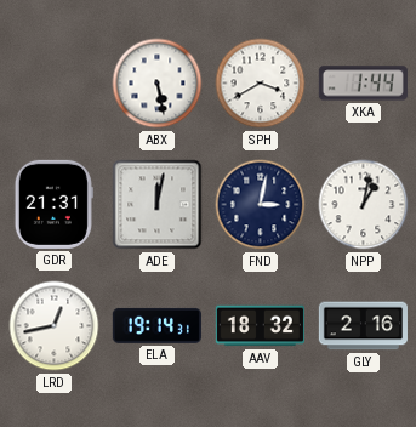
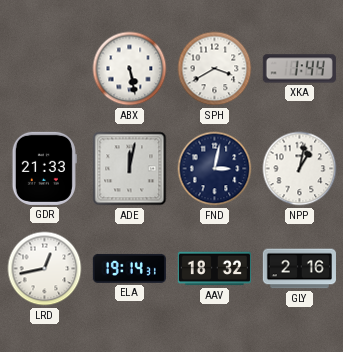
GDR: 21:31 -> 21:33 (44, 168)
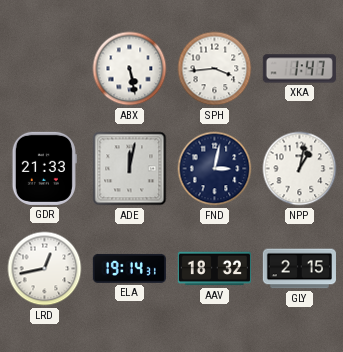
SPH: 3:40 -> 3:44 (215, 69)
XKA: 1:44 -> 1:47 (299, 69)
GLY: 2:16 -> 2:15 (299, 269)
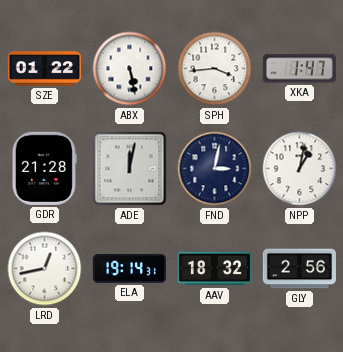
SZE: none -> 01:22 (44, 69)
GDR: 21:33 -> 21:28 (44, 168)
GLY: 2:15 -> 2:56 (299, 269)
